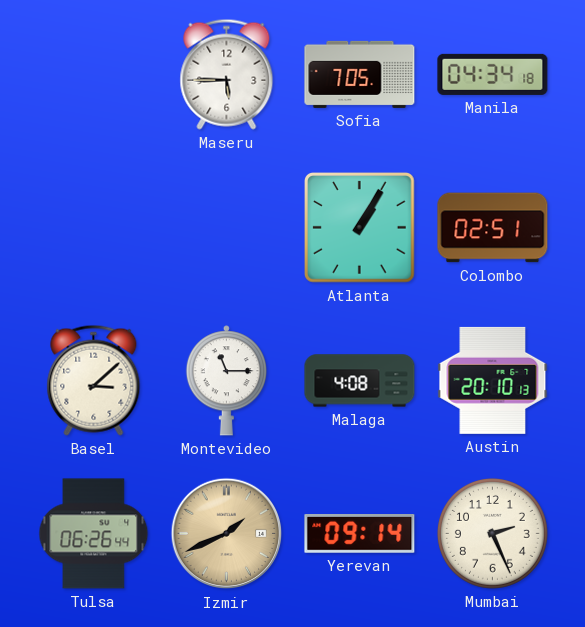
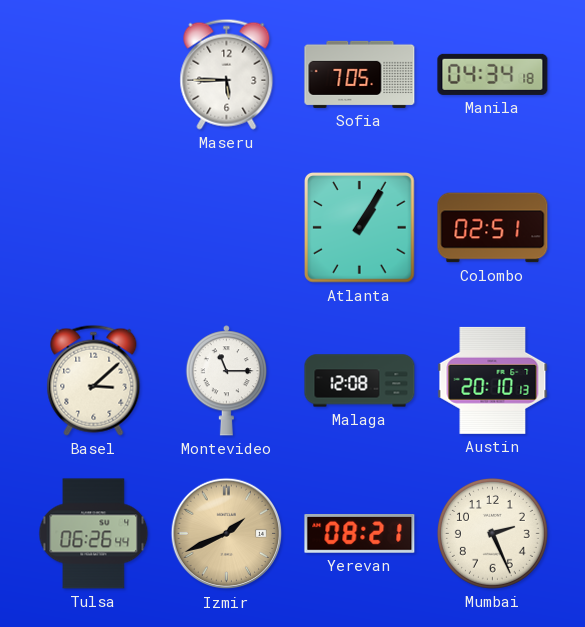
Malaga: 4:08 -> 12:08 (360, 381)
Yerevan: 09:14 -> 08:21 (360, 534)
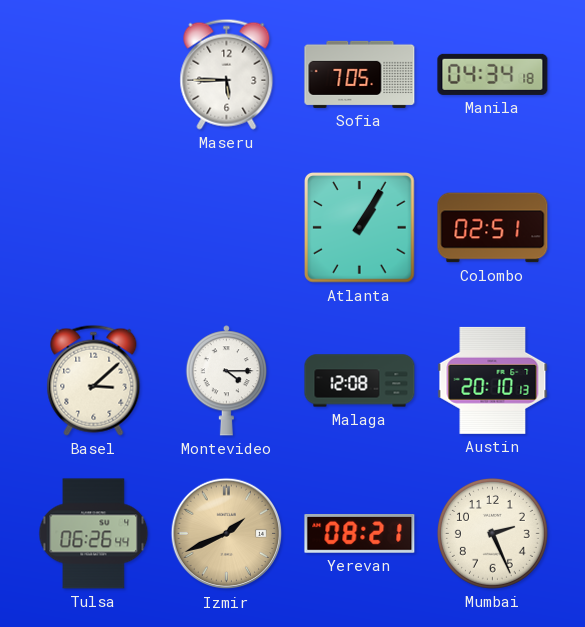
Montevideo: 11:15 -> 4:15 (226, 381)
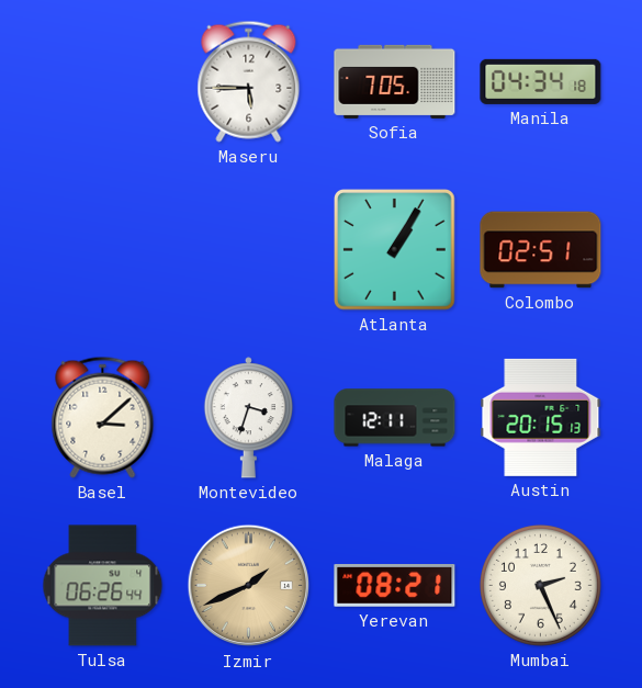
Montevideo: 4:15 -> 3:33 (248, 418)
Malaga: 12:08 -> 12:11 (395, 418)
Austin: 20:10 -> 20:15 (541, 417)
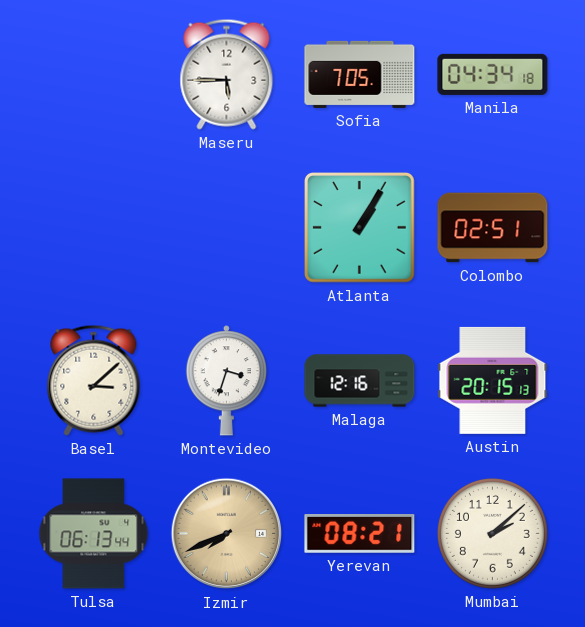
Malaga: 12:11 -> 12:16 (360, 381)
Tulsa: 06:26 -> 06:13 (94, 534)
Izmir: 1:41 -> 7:41 (227, 534)
Mumbai: 2:26 -> 2:08 (492, 533)
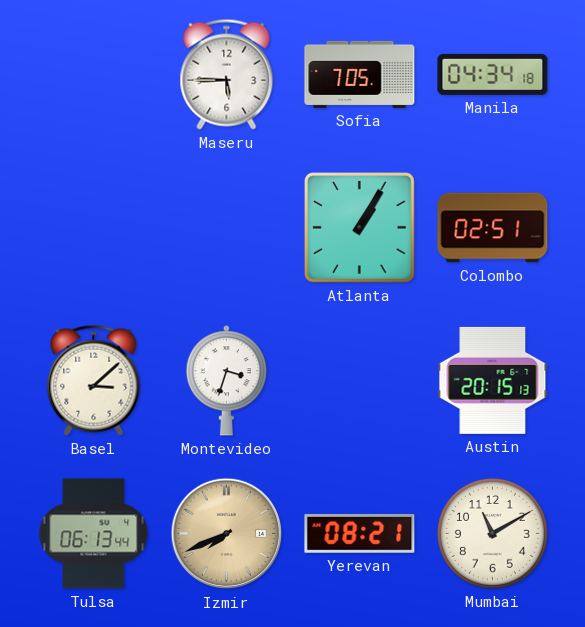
Malaga: 12:16 -> none (360, 381)
Mumbai: 2:08 -> 11:10 (492, 533)
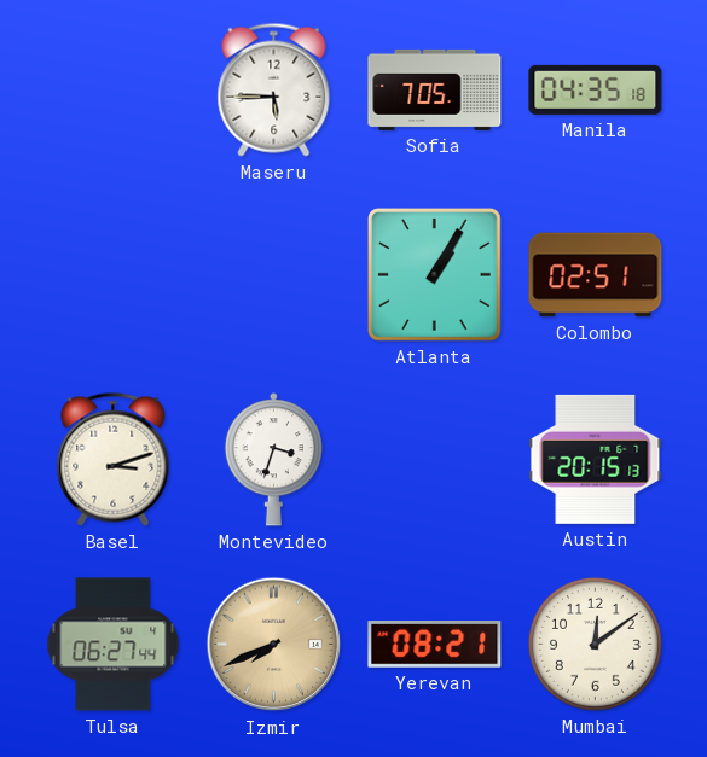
Manila: 04:34 -> 04:35 (596, 89)
Basel: 3:08 -> 3:12 (114, 459)
Tulsa: 06:13 -> 06:27 (114, 645)
Mumbai: 11:10 -> 12:09 (595, 644)
